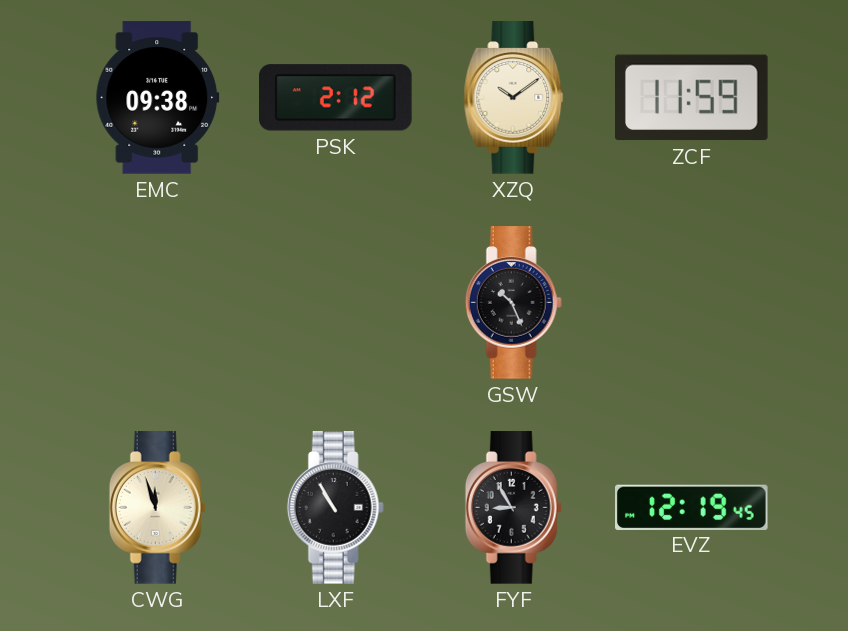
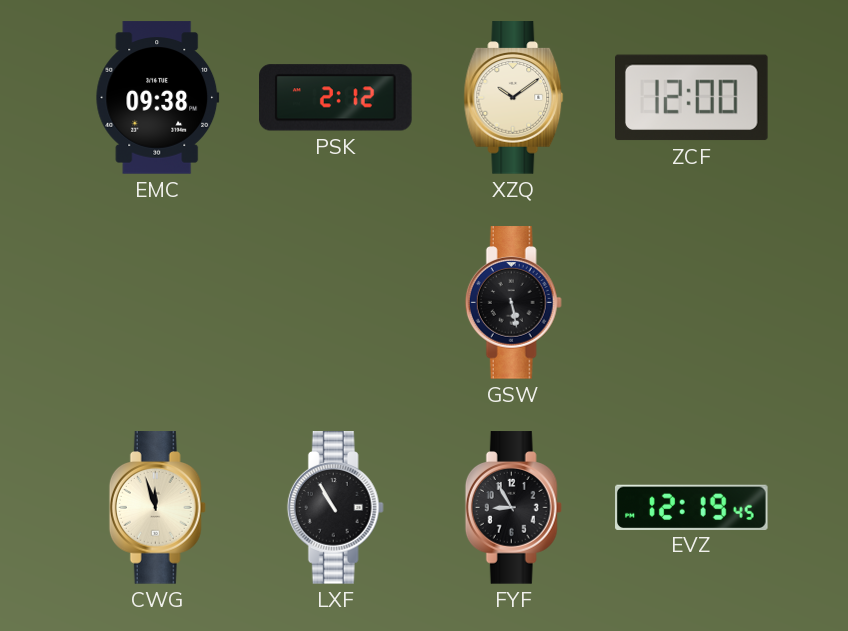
ZCF: 11:59 -> 12:00 (692, 98)
GSW: 10:26 -> 5:28 (513, 303)
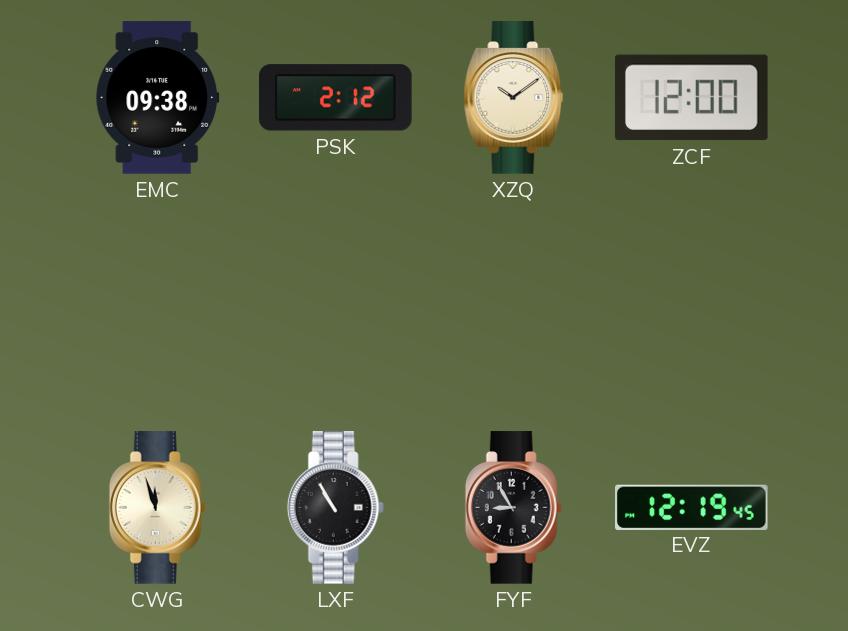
GSW: 5:28 -> none (513, 303)
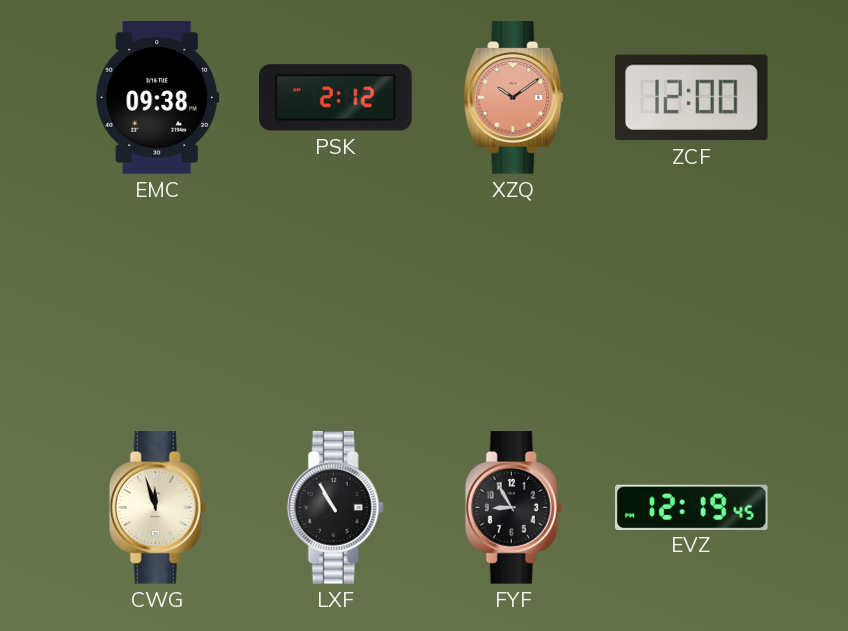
XZQ dial: cream -> salmon (514, 98)
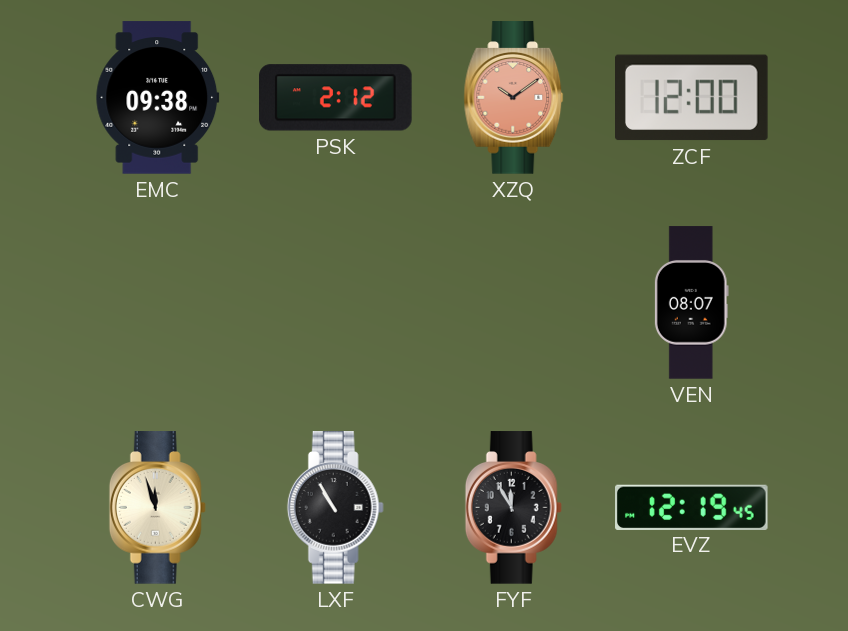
VEN: none -> 08:07 (691, 303)
FYF: 8:55 -> 11:55 (513, 508)
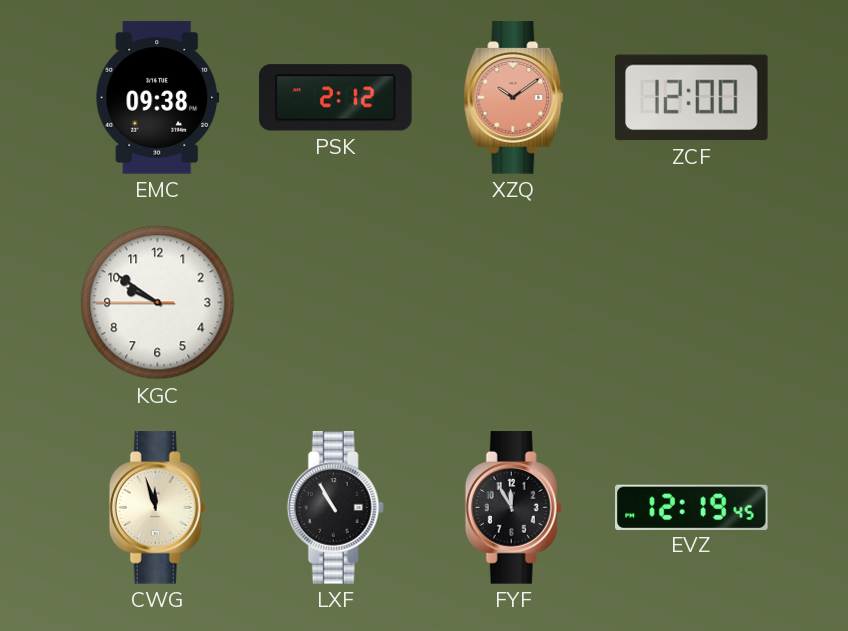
KGC: none -> 9:50 (158, 303)
VEN: 08:07 -> none (691, 303)
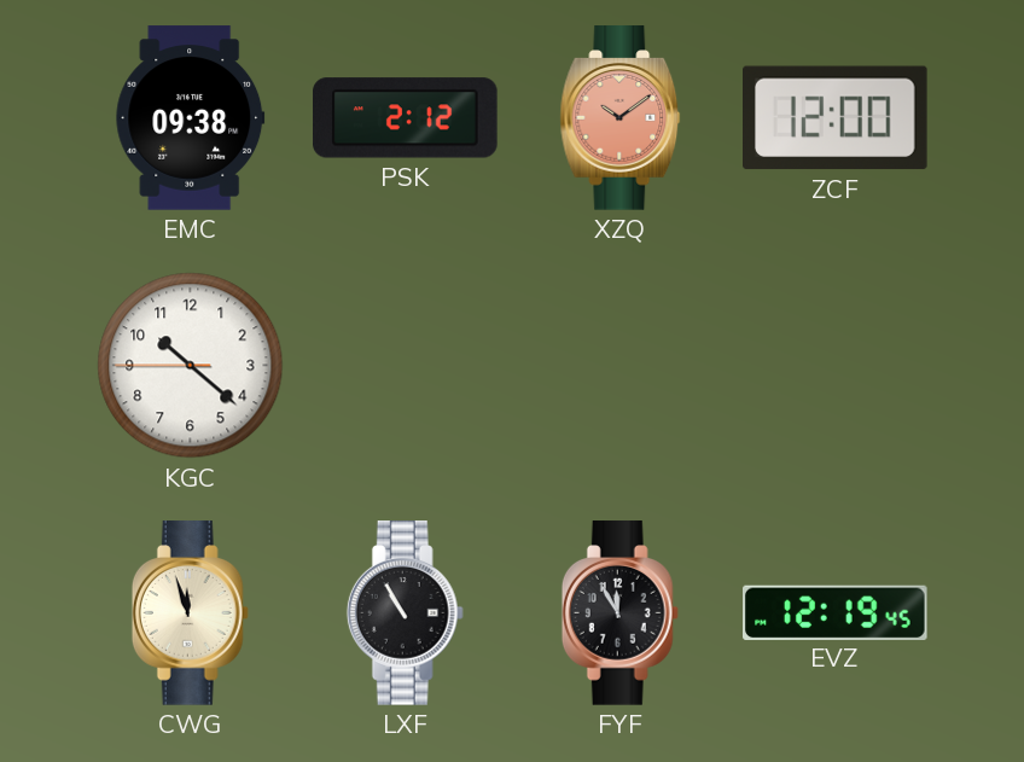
KGC: 9:50 -> 10:21 (191, 366)
